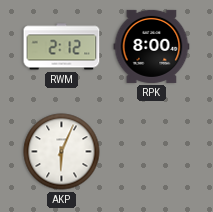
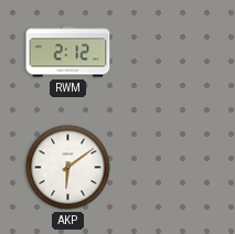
RPK: 8:00 -> none (152, 46)
AKP: 6:04 -> 6:09 (68, 168)
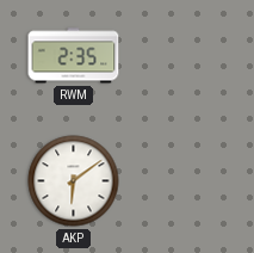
RWM: 2:12 -> 2:35 (74, 56)
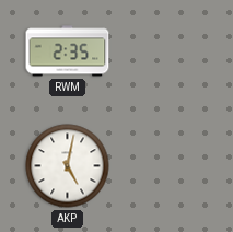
AKP: 6:09 -> 5:02 (68, 166)
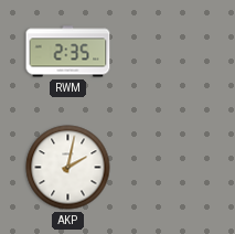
AKP: 5:02 -> 2:02 (68, 168)
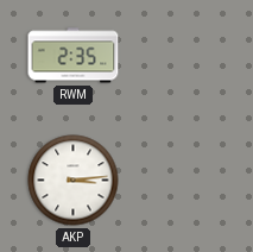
AKP: 2:02 -> 3:14 (74, 181)
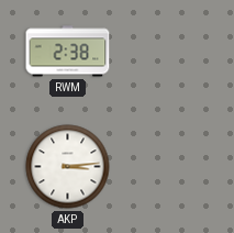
RWM: 2:35 -> 2:38 (68, 52)
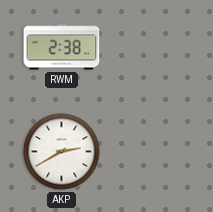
AKP: 3:14 -> 2:40 (62, 152)
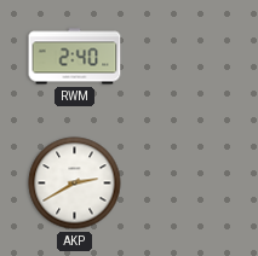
RWM: 2:38 -> 2:40 (75, 57)
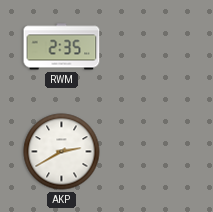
RWM: 2:40 -> 2:35 (62, 47)
